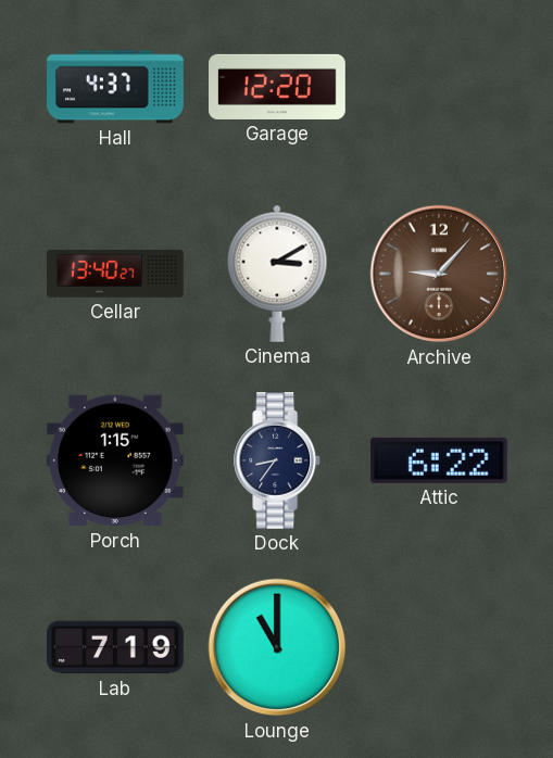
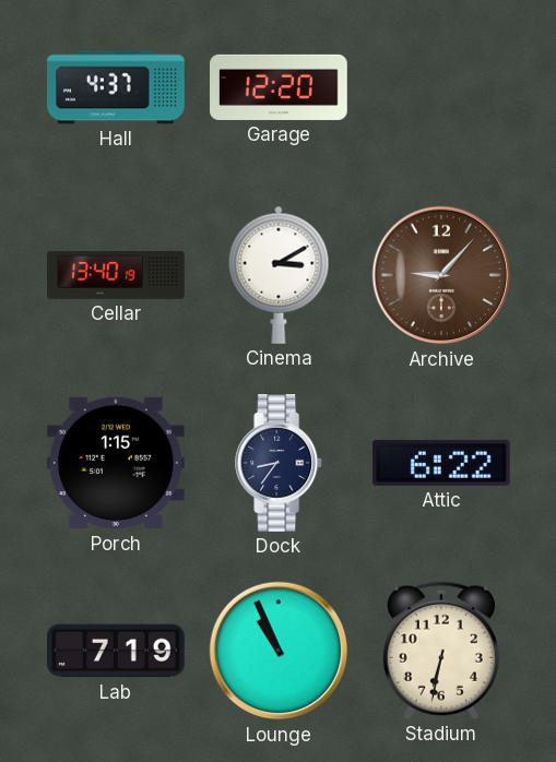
Cellar: 13:40:27 -> 13:40:19 (116, 276)
Lounge: 11:00 -> 10:56 (279, 651)
Stadium: none -> 6:32 (441, 651)
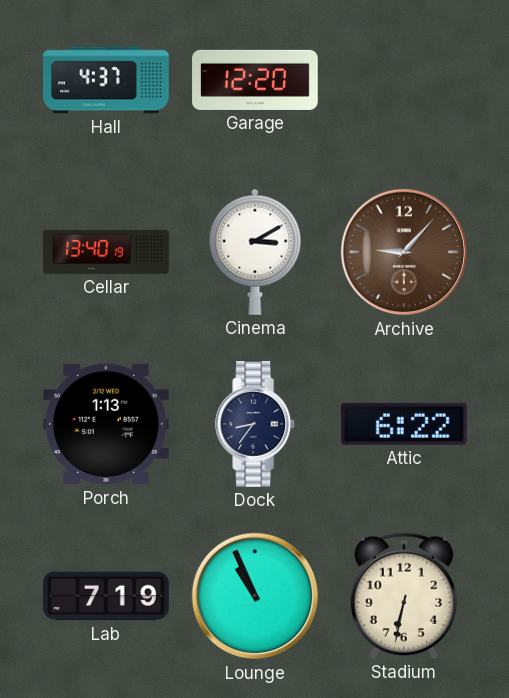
Porch: 1:15 -> 1:13 (106, 424)
